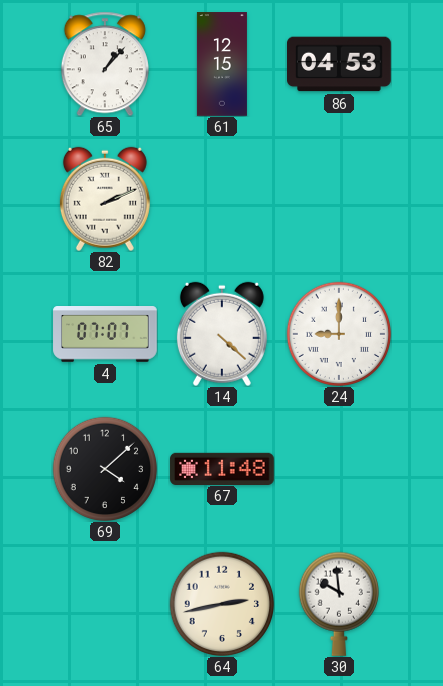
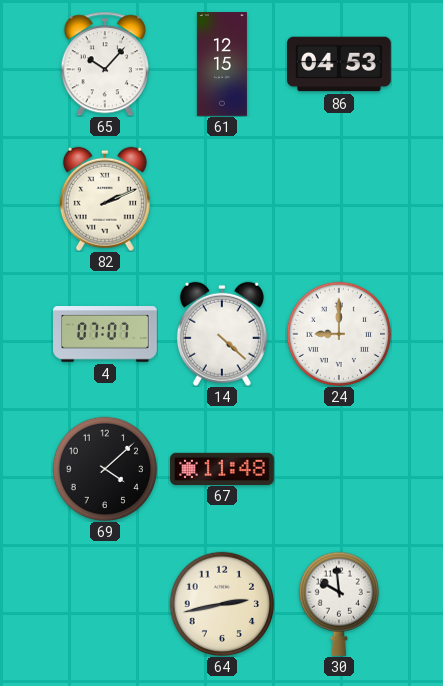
65: 1:07 -> 10:07 (105, 64)
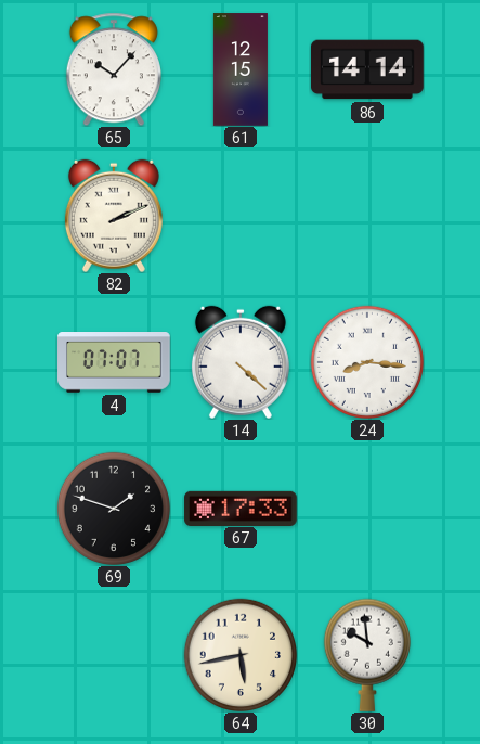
86: 04:53 -> 14:14 (368, 69)
24: 9:00 -> 8:16 (366, 361)
69: 4:08 -> 1:48 (113, 508)
67: 11:48 -> 17:33 (241, 508)
64: 2:43 -> 5:43 (239, 654)
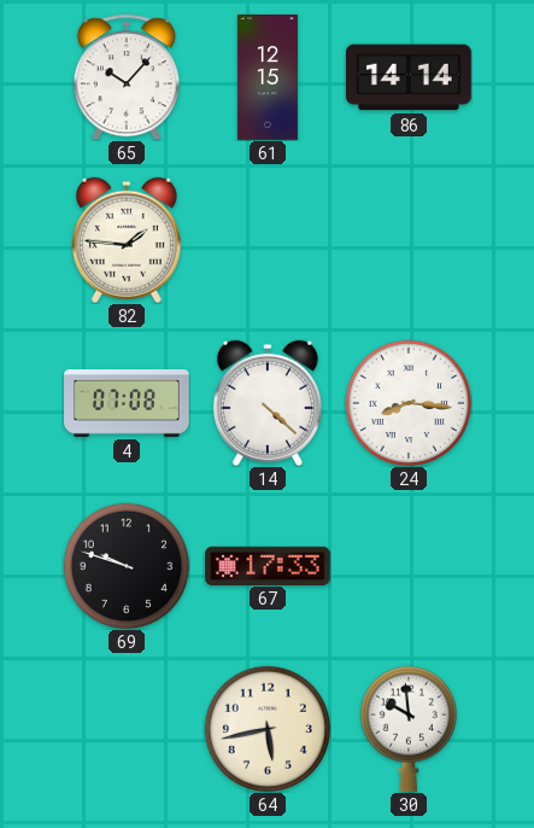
82: 2:11 -> 1:46 (127, 240)
4: 07:07 -> 07:08 (127, 403)
69: 1:48 -> 9:48 (125, 565)
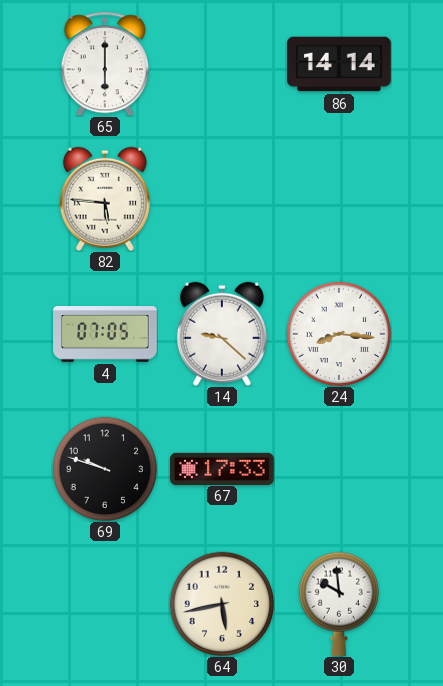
65: 10:07 -> 6:00 (105, 64)
61: 12:15 -> none (268, 77)
82: 1:46 -> 5:46 (105, 199)
4: 07:08 -> 07:05 (105, 334)
14: 4:22 -> 9:22 (222, 334)
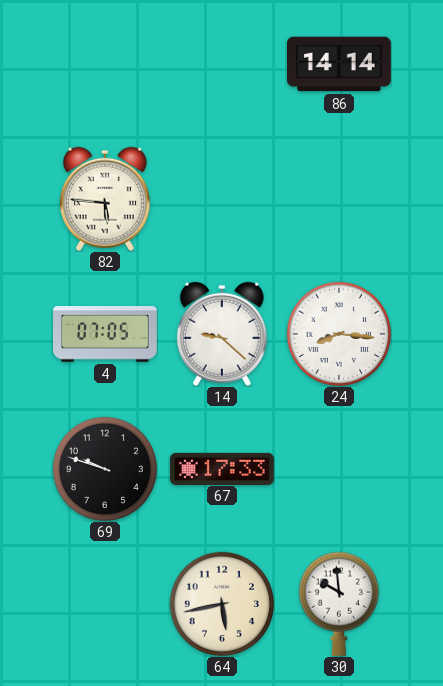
65: 6:00 -> none (105, 64)
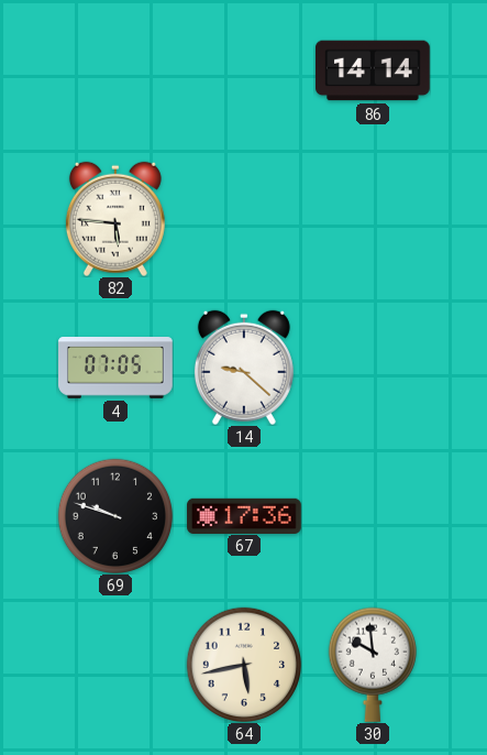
24: 8:16 -> none (338, 333)
67: 17:33 -> 17:36 (244, 515)
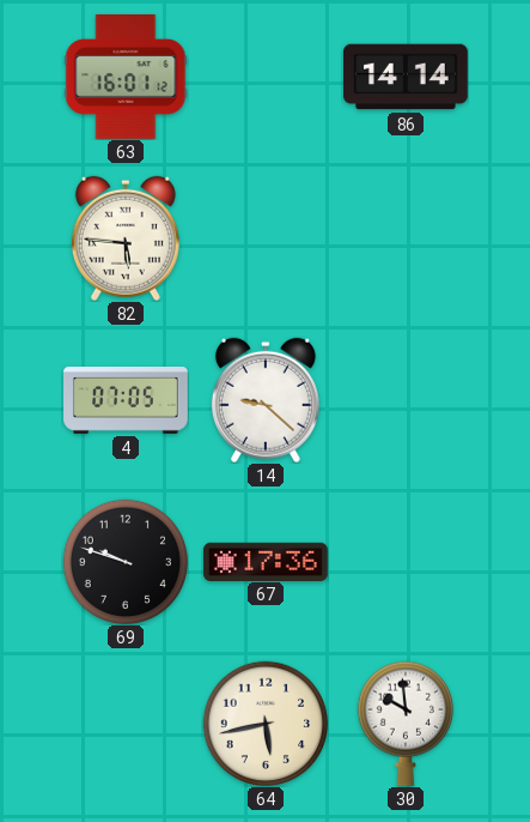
63: none -> 16:01 (126, 78)
